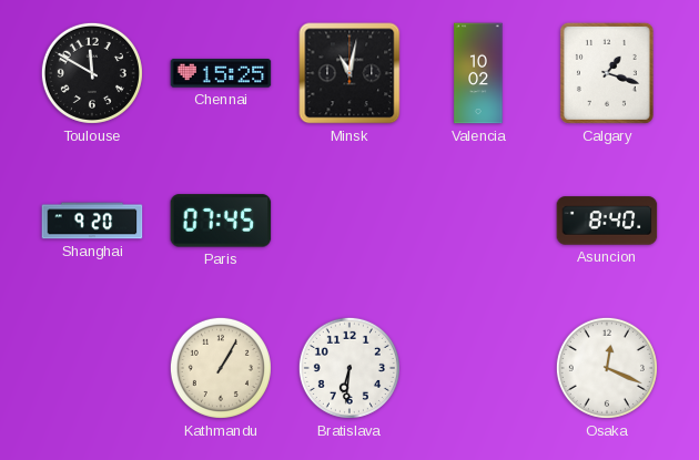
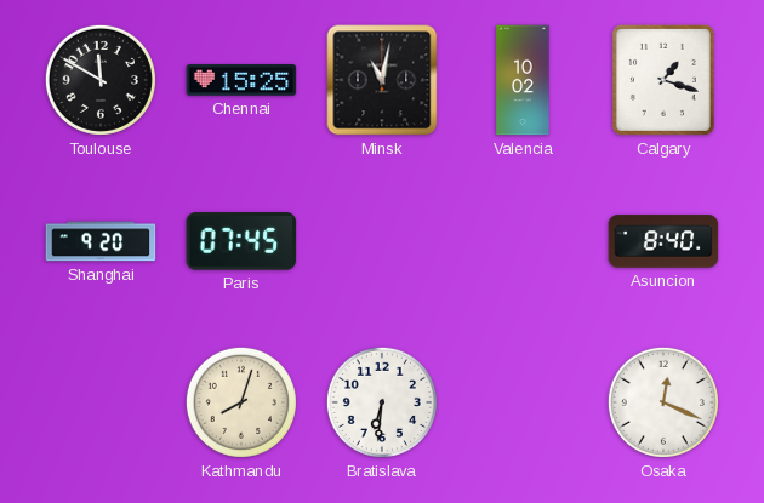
Kathmandu: 1:05 -> 8:03 (241, 402)
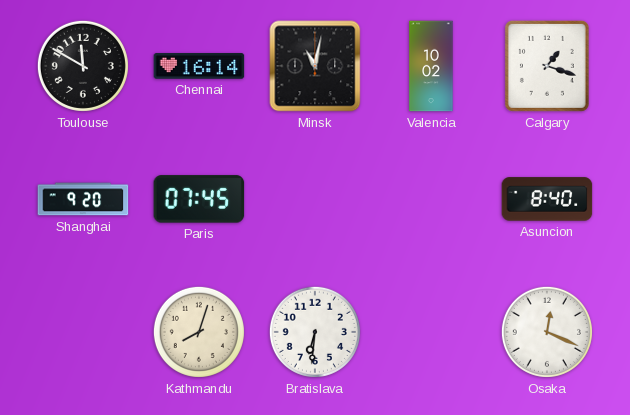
Chennai: 15:25 -> 16:14 (199, 66)
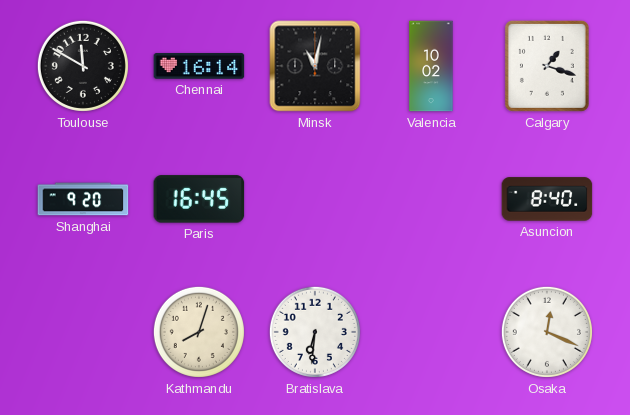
Paris: 07:45 -> 16:45 (199, 199)
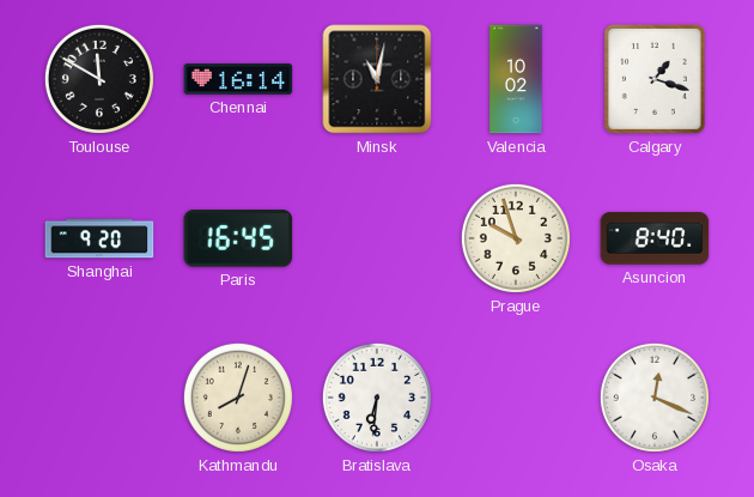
Prague: none -> 9:57 (516, 238)
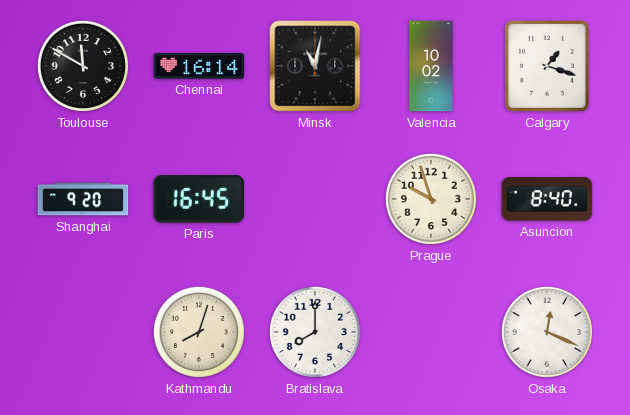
Bratislava: 6:31 -> 8:00 (315, 332)
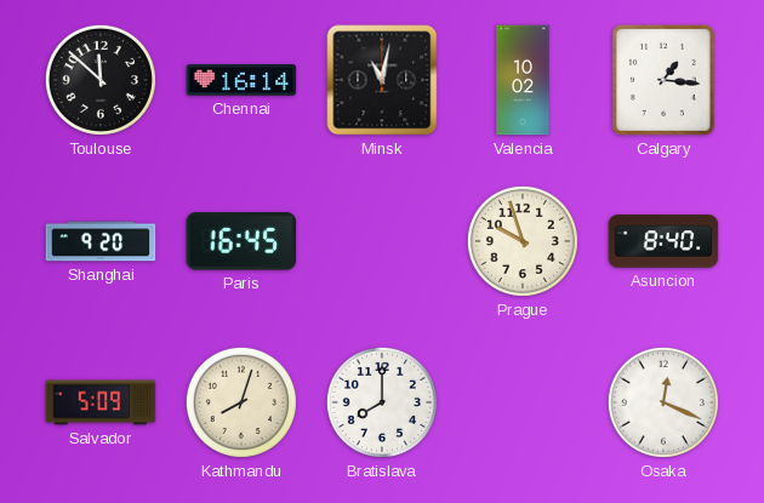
Toulouse: 11:50 -> 11:52 (101, 80)
Calgary: 1:18 -> 1:16 (663, 80)
Salvador: none -> 5:09 (101, 402)
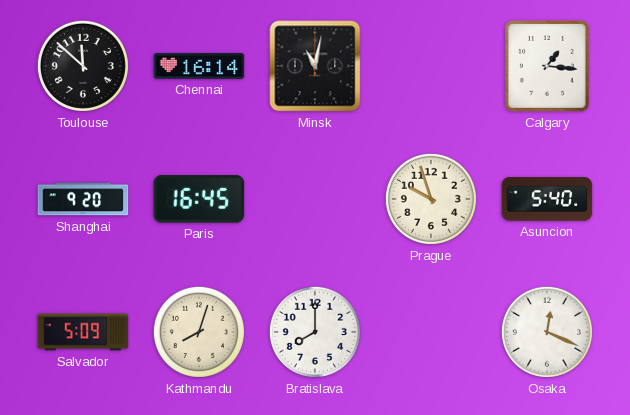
Valencia: 10:02 -> none (523, 80)
Asuncion: 8:40 -> 5:40 (547, 199)
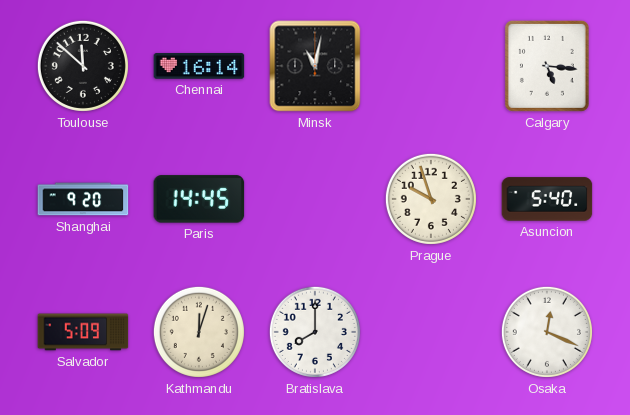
Calgary: 1:16 -> 5:16 (547, 66)
Paris: 16:45 -> 14:45 (199, 199)
Kathmandu: 8:03 -> 12:03 (199, 332)
